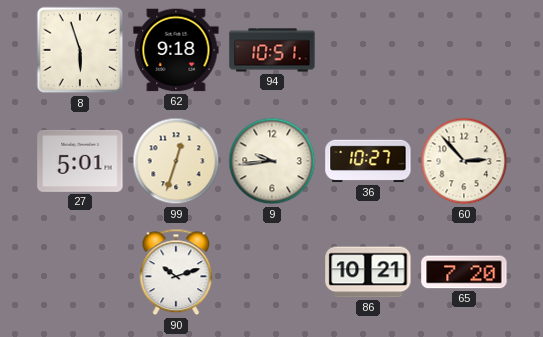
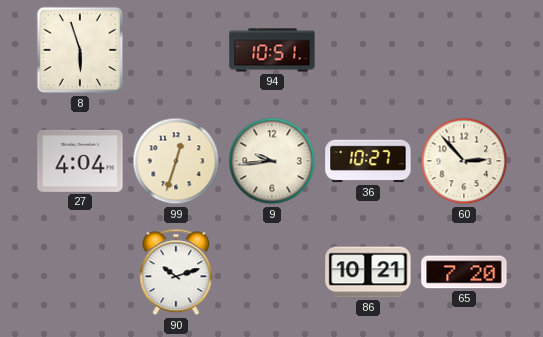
62: 9:18 -> none (176, 50)
27: 5:01 -> 4:04 (80, 161)
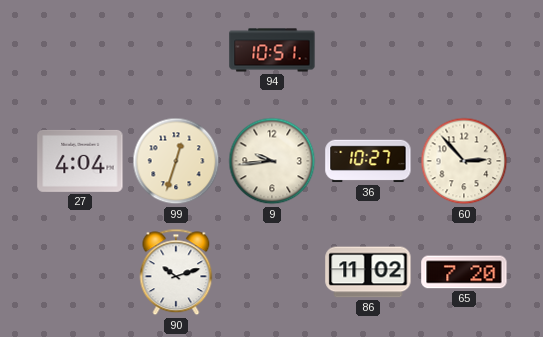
8: 5:57 -> none (80, 50)
86: 10:21 -> 11:02 (368, 272)
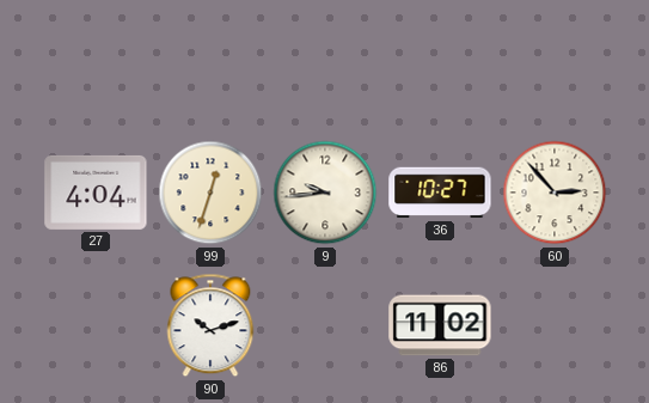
94: 10:51 -> none (272, 50)
65: 7:20 -> none (464, 272)
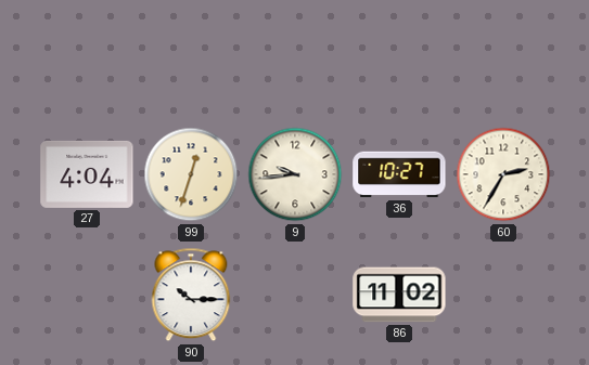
60: 2:53 -> 2:35 (503, 174)
90: 10:12 -> 10:15 (191, 295)
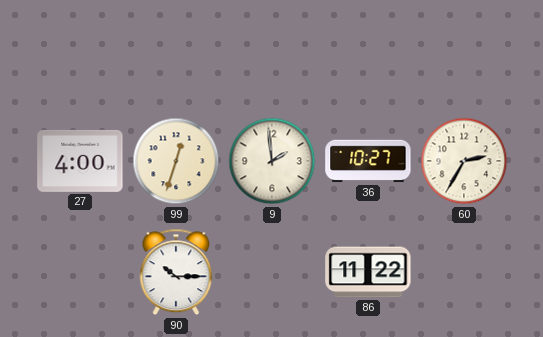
27: 4:04 -> 4:00 (80, 161)
9: 9:44 -> 1:59 (272, 161)
86: 11:02 -> 11:22 (368, 272)
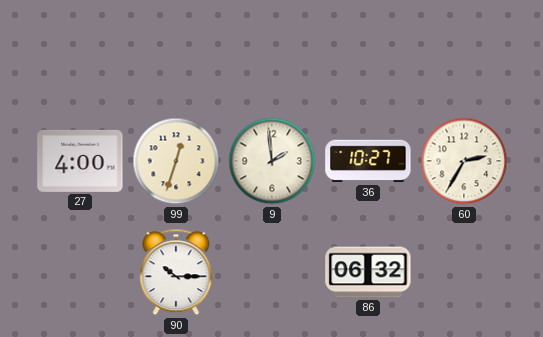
86: 11:22 -> 06:32 (368, 272)
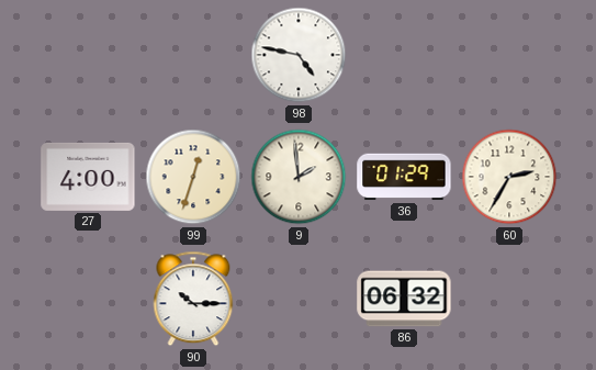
98: none -> 4:47 (299, 55)
36: 10:27 -> 01:29 (404, 177)
